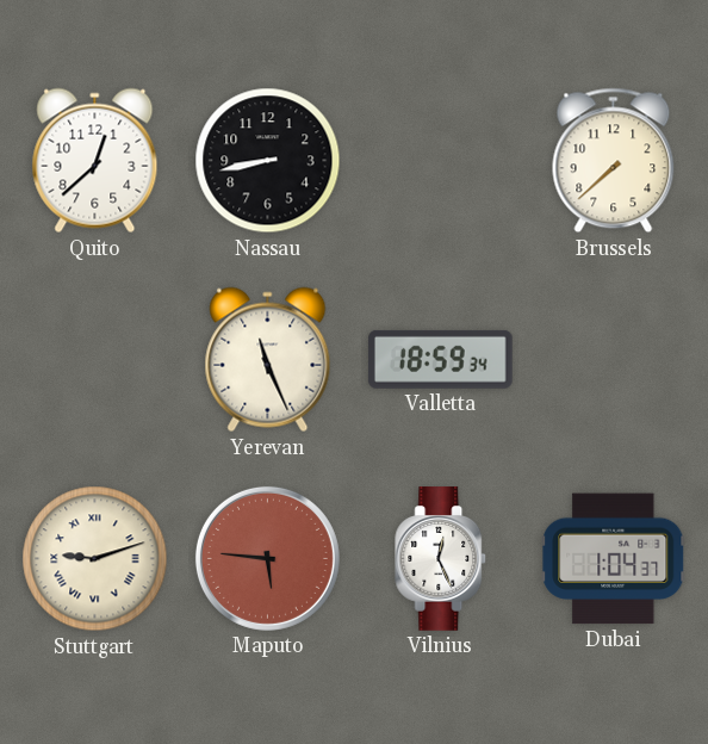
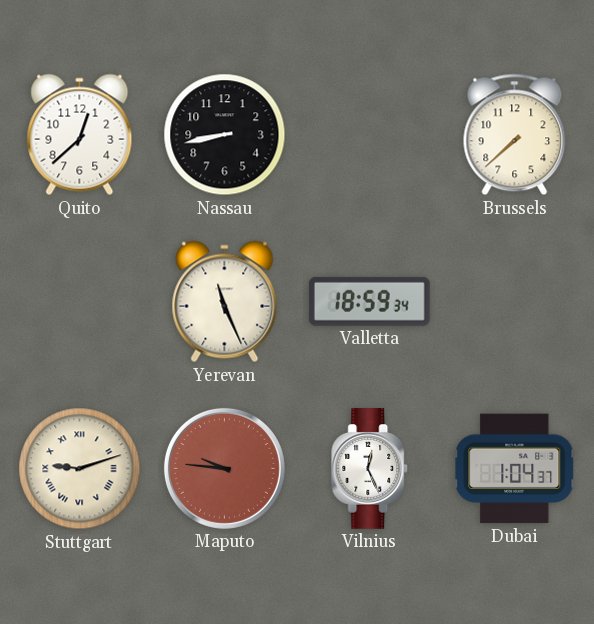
Maputo: 5:46 -> 9:46 (224, 468)
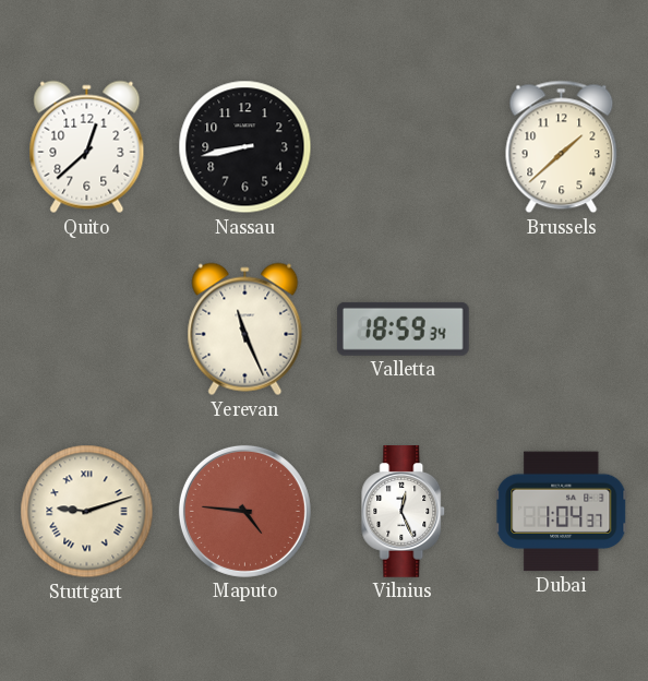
Brussels: 7:38 -> 1:38 (562, 147)
Maputo: 9:46 -> 4:46 (244, 511)
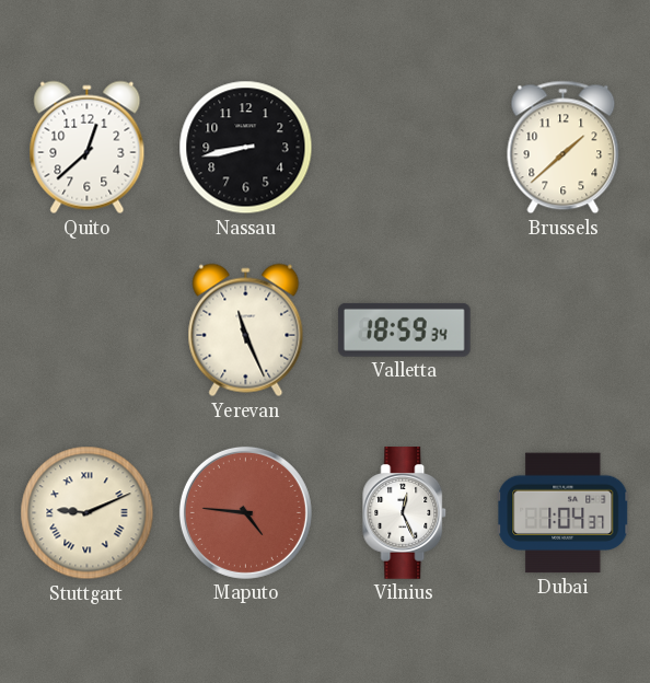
Stuttgart: 9:12 -> 9:11 (88, 513)
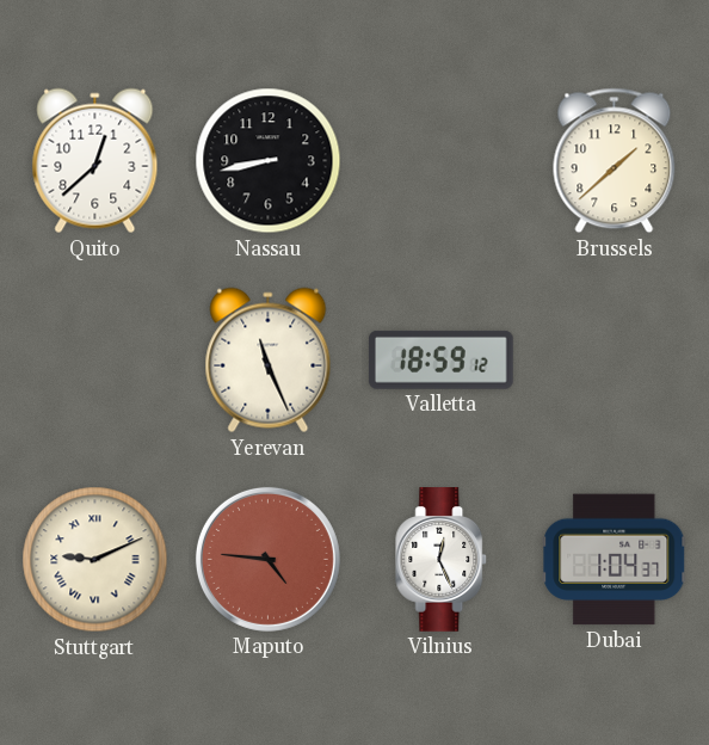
Valletta: 18:59:34 -> 18:59:12 (440, 359)
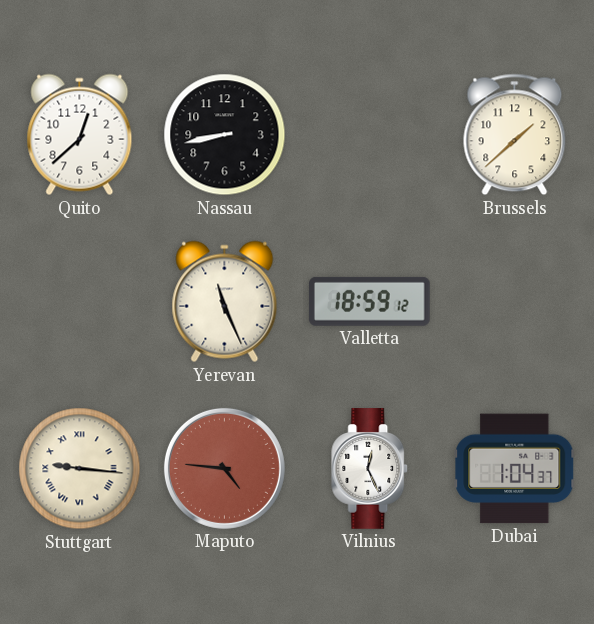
Stuttgart: 9:11 -> 9:16 (80, 469)
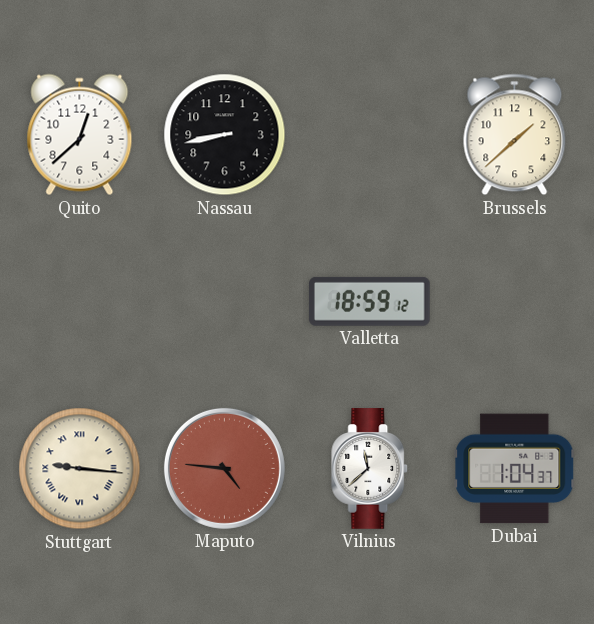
Yerevan: 11:26 -> none (225, 302)
Vilnius: 12:26 -> 11:38 (370, 469)
